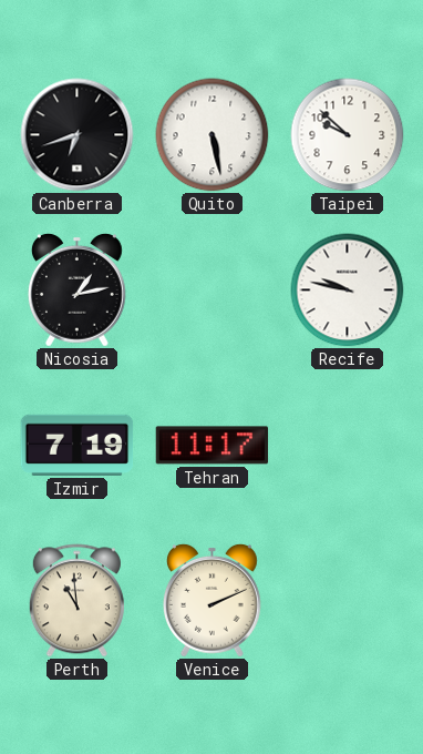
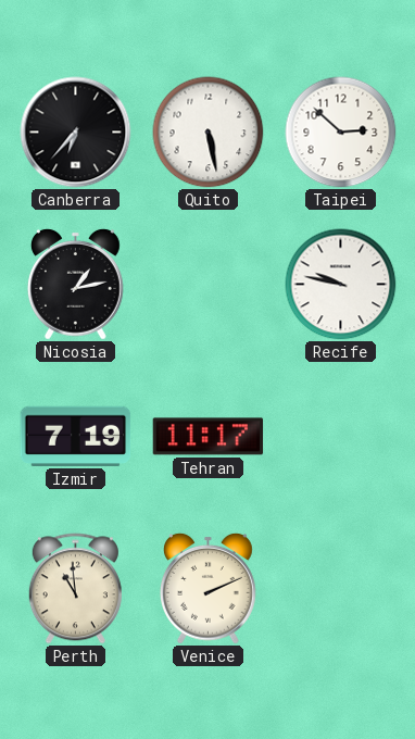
Canberra: 6:42 -> 6:37 (76, 133)
Taipei: 9:52 -> 2:52 (341, 133)
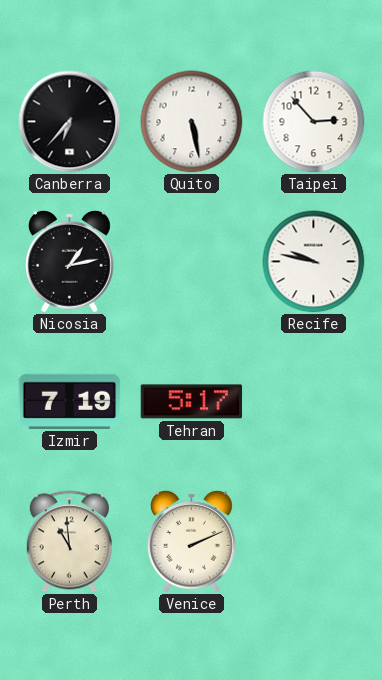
Taipei: 2:52 -> 2:53 (314, 122)
Tehran: 11:17 -> 5:17 (192, 402)
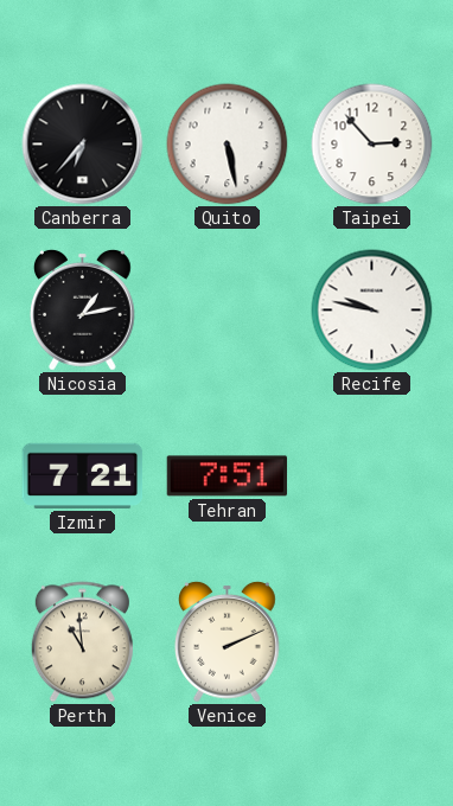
Izmir: 7:19 -> 7:21 (83, 475)
Tehran: 5:17 -> 7:51 (228, 476)
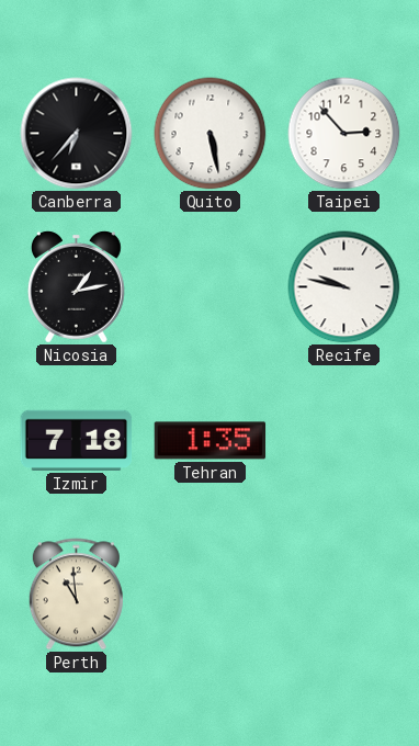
Izmir: 7:21 -> 7:18 (77, 440)
Tehran: 7:51 -> 1:35 (211, 441)
Venice: 2:11 -> none (226, 641)
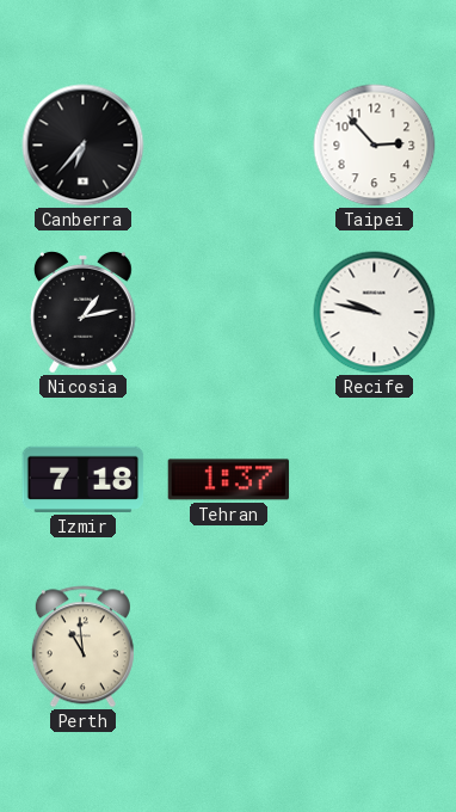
Quito: 5:28 -> none (211, 134)
Tehran: 1:35 -> 1:37 (229, 480)
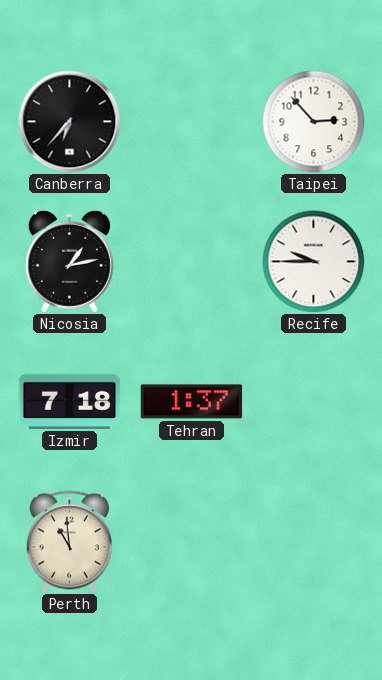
Recife: 9:47 -> 9:45 (314, 262)
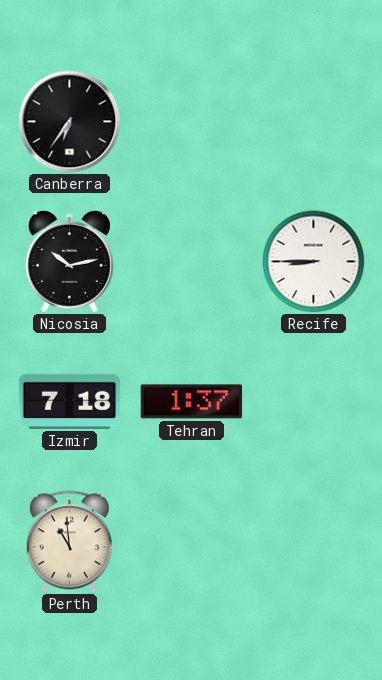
Canberra: 6:37 -> 6:36 (70, 122)
Taipei: 2:53 -> none (314, 122)
Nicosia: 1:13 -> 10:13 (69, 261)
Recife: 9:45 -> 8:45 (314, 262)
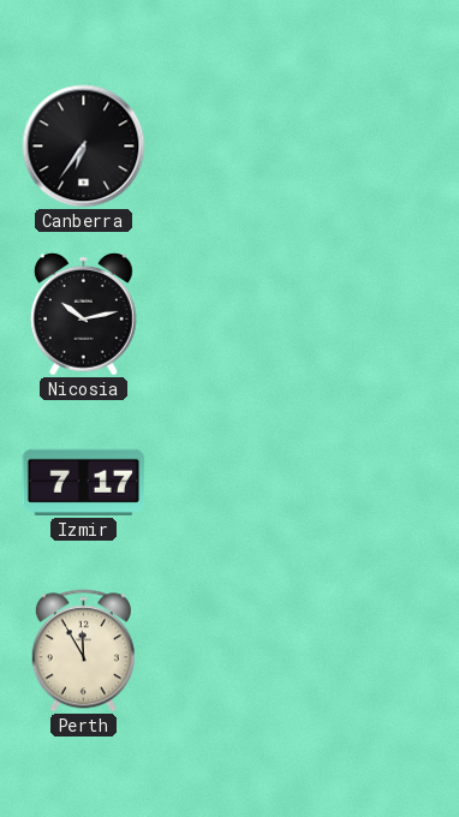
Recife: 8:45 -> none (314, 262)
Izmir: 7:18 -> 7:17 (84, 482)
Tehran: 1:37 -> none (192, 402)
Perth: 10:59 -> 11:55 (83, 651)
